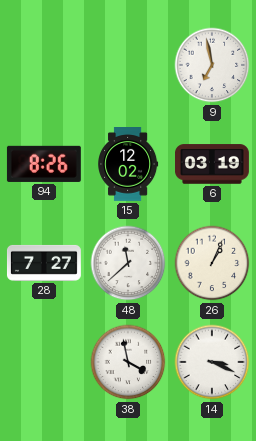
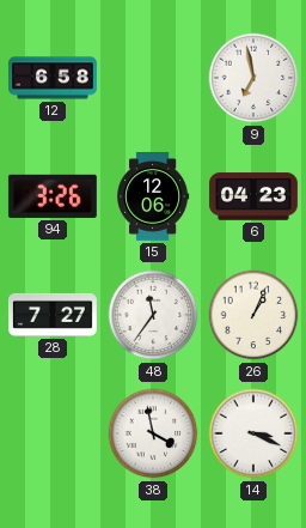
12: none -> 6:58 (54, 78)
94: 8:26 -> 3:26 (53, 196)
15: 12:02 -> 12:06 (154, 198)
6: 03:19 -> 04:23 (255, 196)
48: 11:38 -> 11:36 (153, 315)
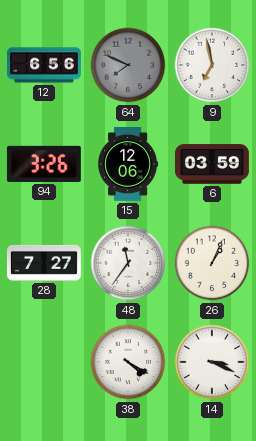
12: 6:58 -> 6:56 (45, 65)
64: none -> 7:49 (128, 65)
6: 04:23 -> 03:59 (213, 164)
38: 3:58 -> 4:20 (128, 362)
